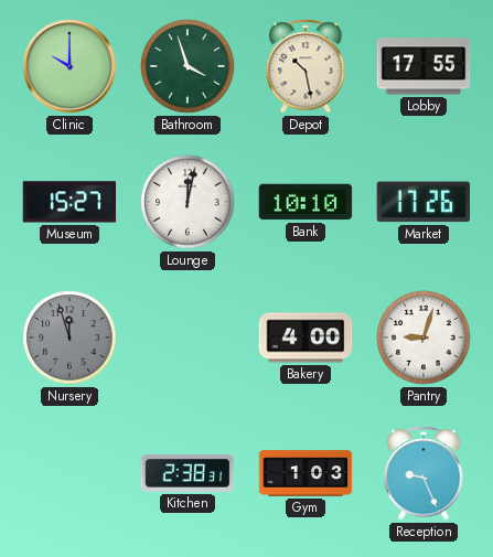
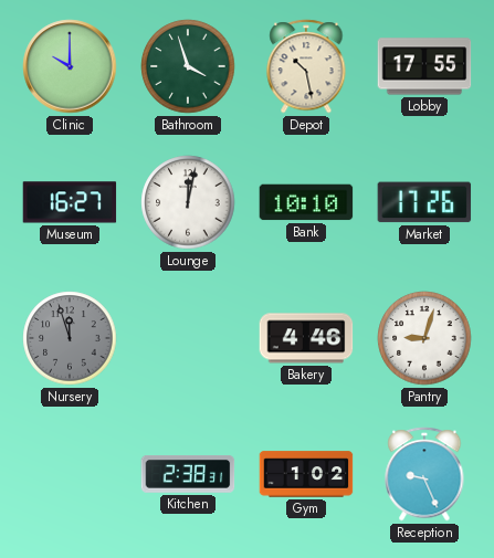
Museum: 15:27 -> 16:27 (70, 202)
Bakery: 4:00 -> 4:46 (306, 338)
Gym: 1:03 -> 1:02 (306, 474)
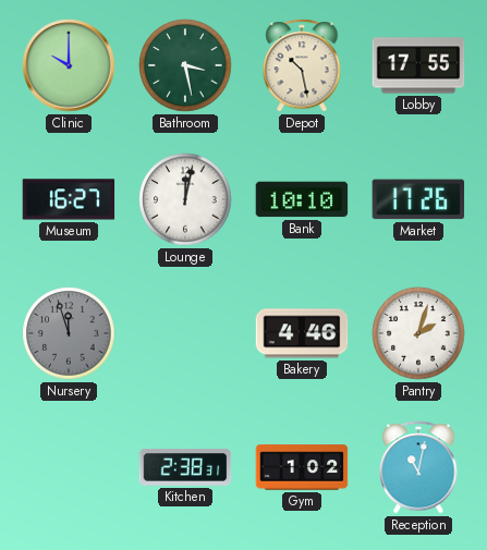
Bathroom: 3:57 -> 3:28 (185, 65)
Pantry: 9:03 -> 2:03 (418, 333)
Reception: 9:26 -> 11:02 (418, 467)
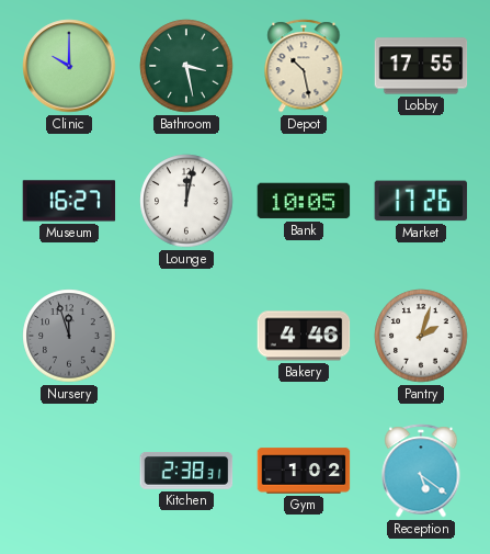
Bank: 10:10 -> 10:05 (304, 201)
Reception: 11:02 -> 5:21 (421, 471)
